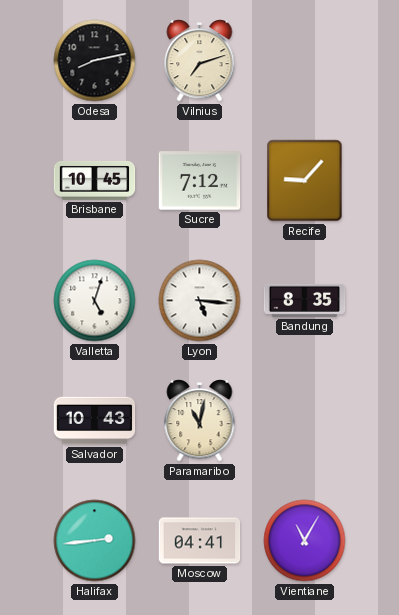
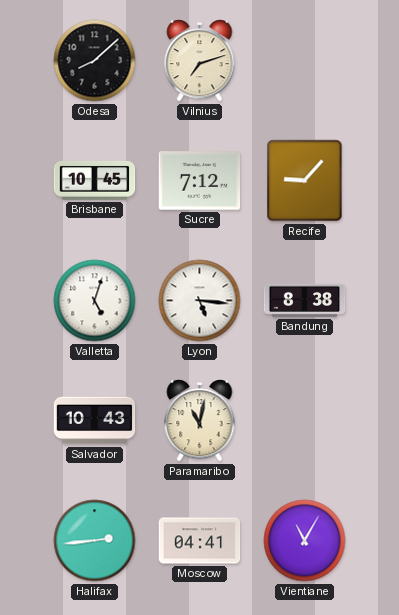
Odesa: 8:13 -> 8:08 (95, 61)
Bandung: 8:35 -> 8:38 (305, 300)
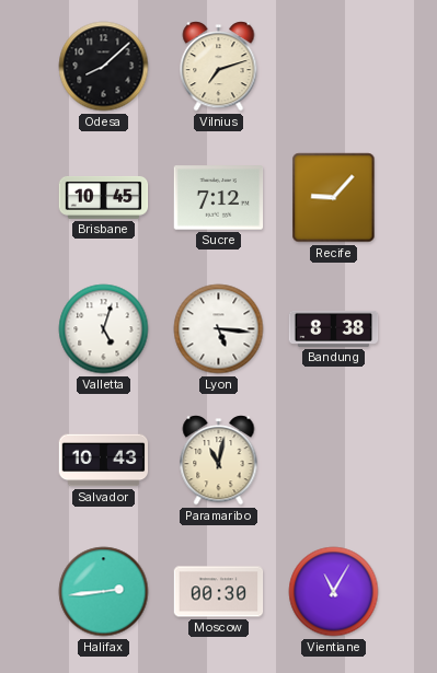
Moscow: 04:41 -> 00:30 (219, 592)
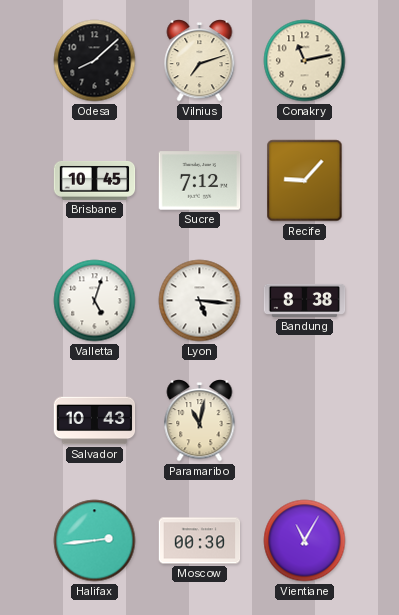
Conakry: none -> 11:13 (305, 61)
